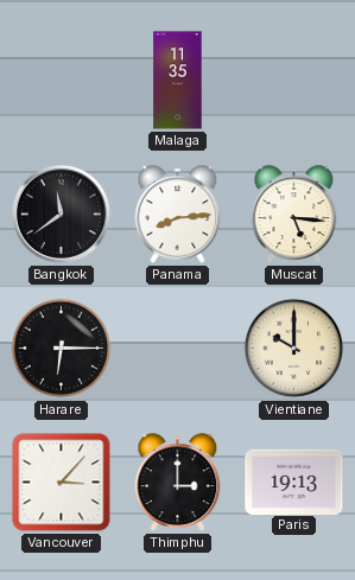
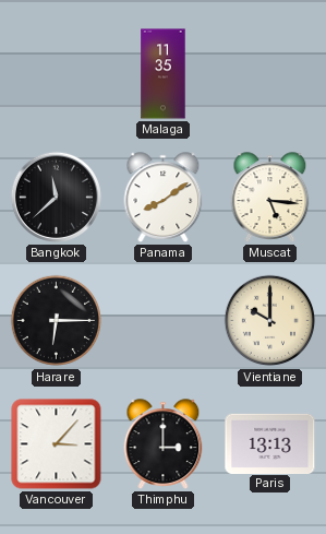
Bangkok: 11:39 -> 11:38 (56, 197)
Panama: 8:14 -> 8:09 (164, 198)
Paris: 19:13 -> 13:13 (270, 443)
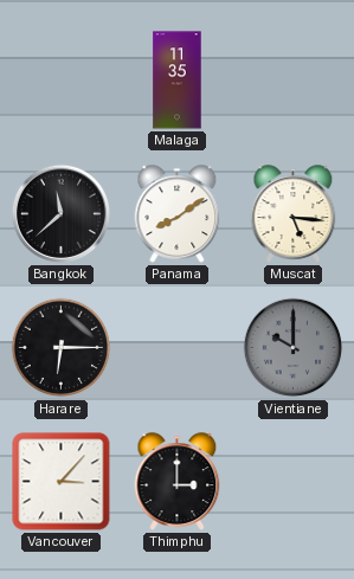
Vientiane dial: cream -> grey (294, 348)
Paris: 13:13 -> none (270, 443)
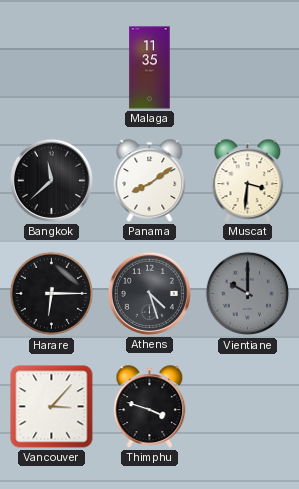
Muscat: 5:16 -> 3:31 (248, 181)
Athens: none -> 4:27 (149, 293)
Thimphu: 3:00 -> 3:48 (150, 407)
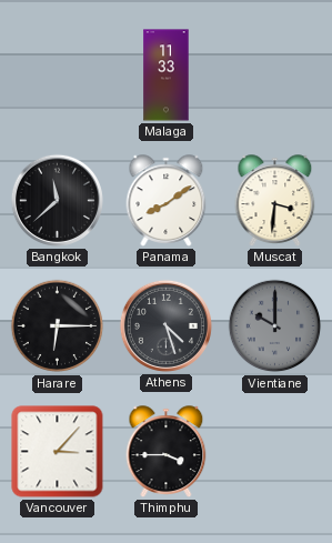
Malaga: 11:35 -> 11:33 (167, 76)
Thimphu: 3:48 -> 3:45 (167, 452)
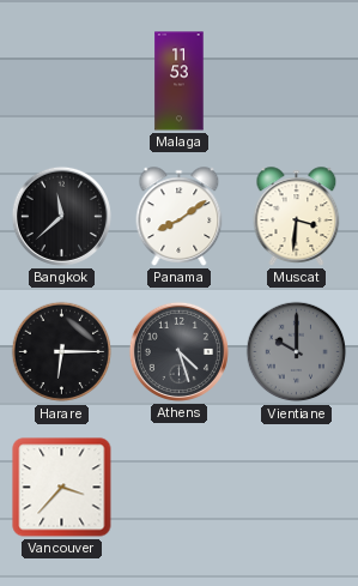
Malaga: 11:33 -> 11:53 (180, 81)
Vancouver: 3:07 -> 3:37 (62, 488)
Thimphu: 3:45 -> none (167, 452)
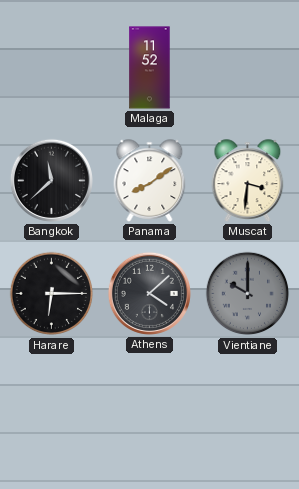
Malaga: 11:53 -> 11:52 (150, 68)
Athens: 4:27 -> 4:08 (149, 293)
Vancouver: 3:37 -> none (62, 488)
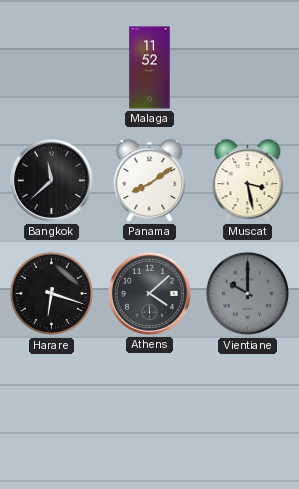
Muscat: 3:31 -> 3:28 (248, 181)
Harare: 6:15 -> 6:18 (52, 294)
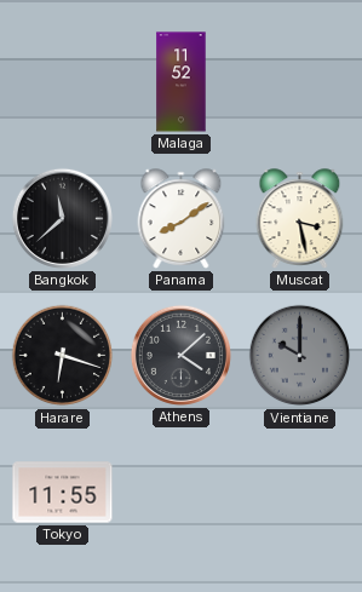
Tokyo: none -> 11:55 (63, 493)
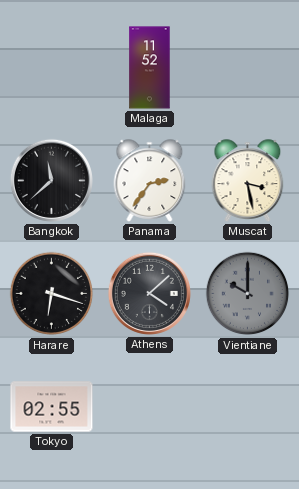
Panama: 8:09 -> 2:36 (150, 181)
Tokyo: 11:55 -> 02:55 (52, 407)
